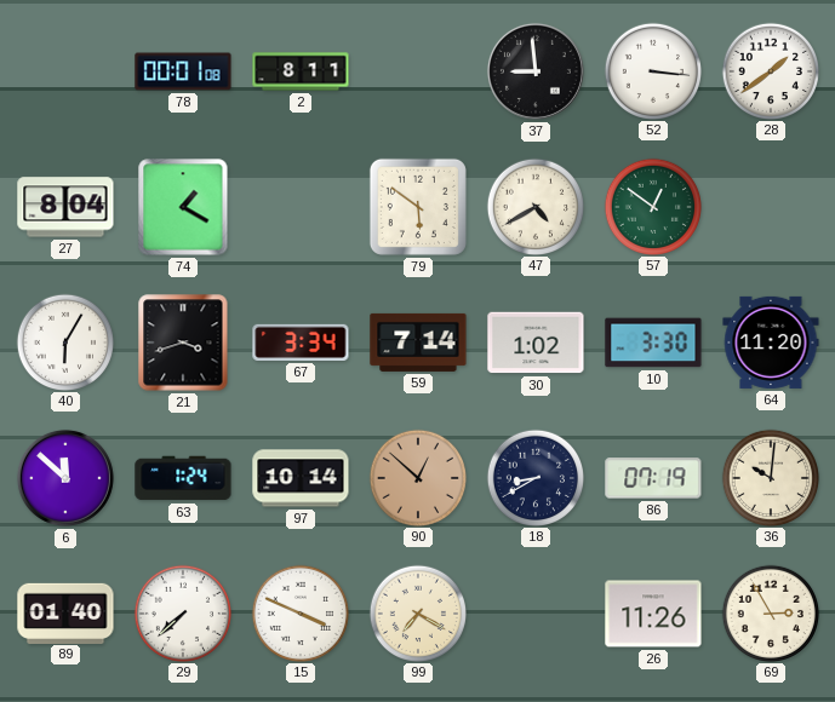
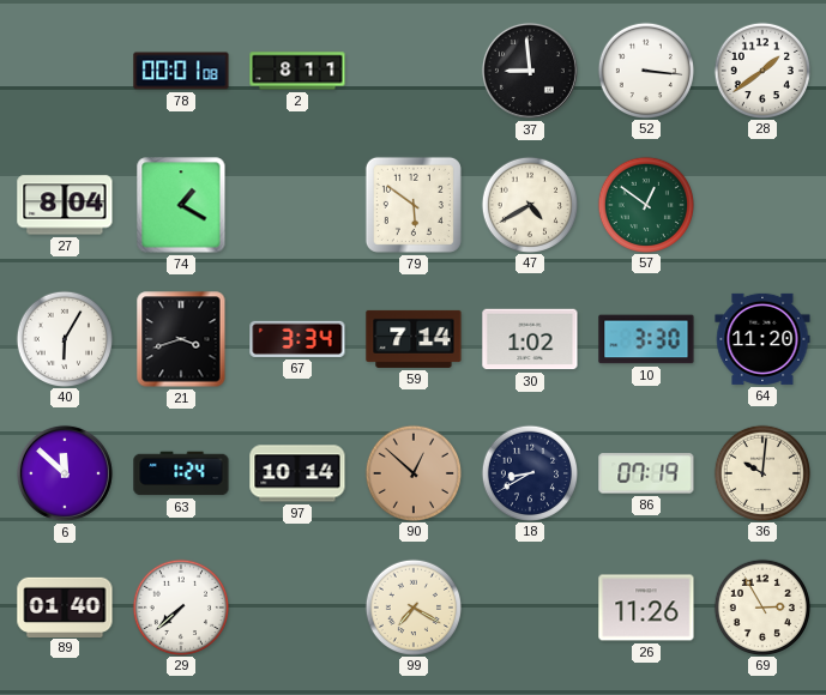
15: 3:49 -> none (299, 612)
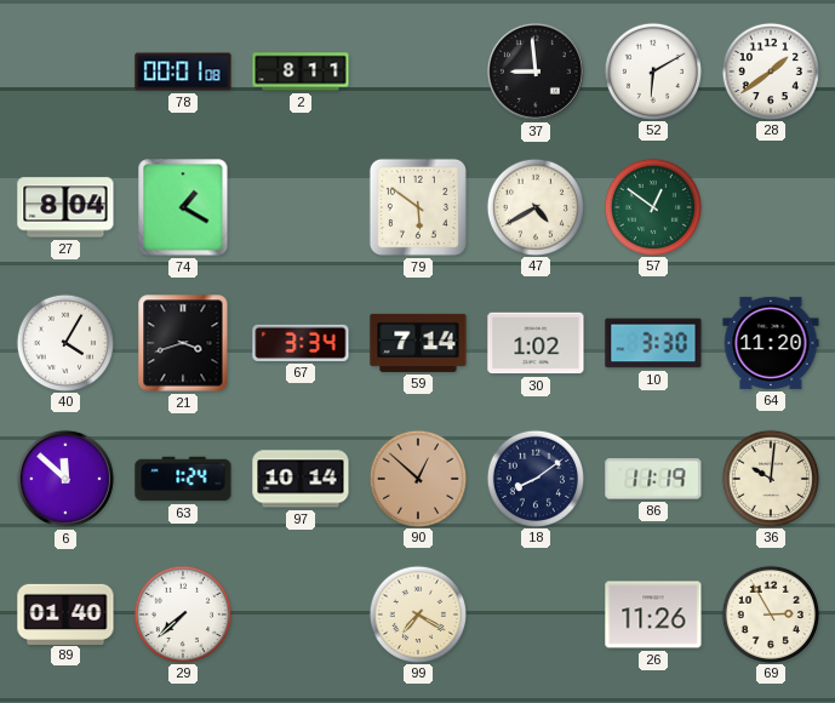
52: 3:16 -> 6:10 (652, 70)
40: 6:05 -> 4:05 (64, 342)
18: 8:40 -> 8:09 (534, 478)
86: 07:19 -> 11:19 (653, 479)
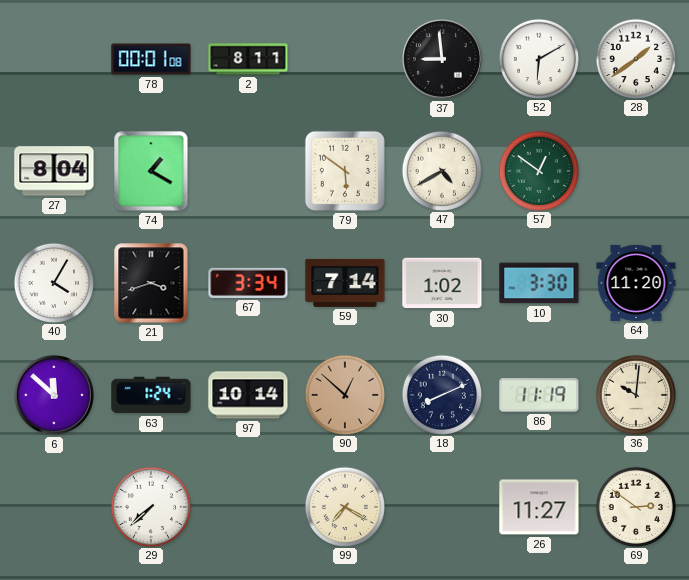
18: 8:09 -> 8:11 (441, 394)
89: 01:40 -> none (65, 613)
26: 11:26 -> 11:27 (539, 507)
69: 2:55 -> 2:51 (635, 506)
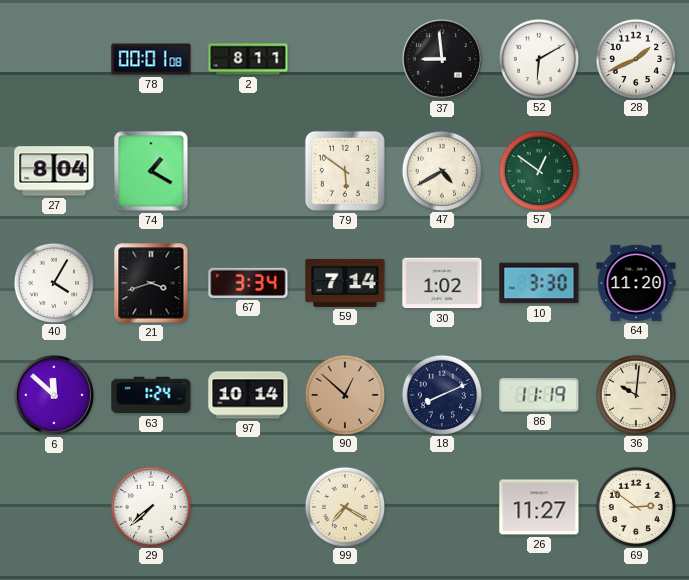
28: 1:39 -> 1:41 (635, 58)
